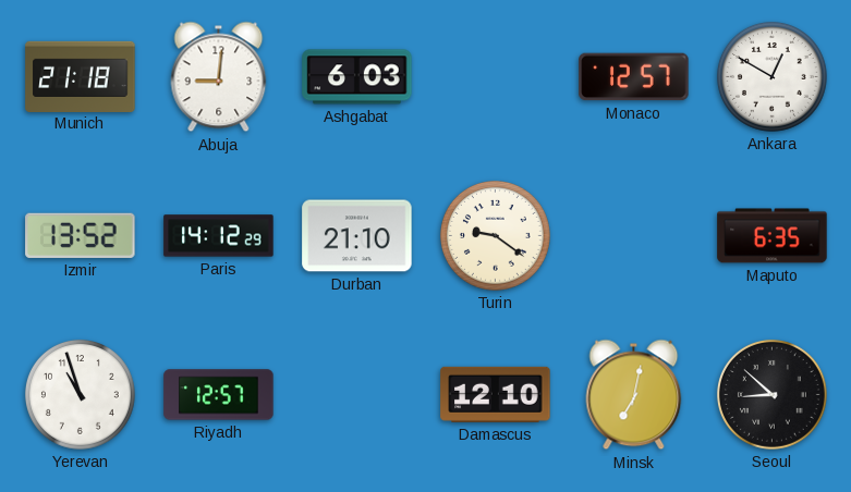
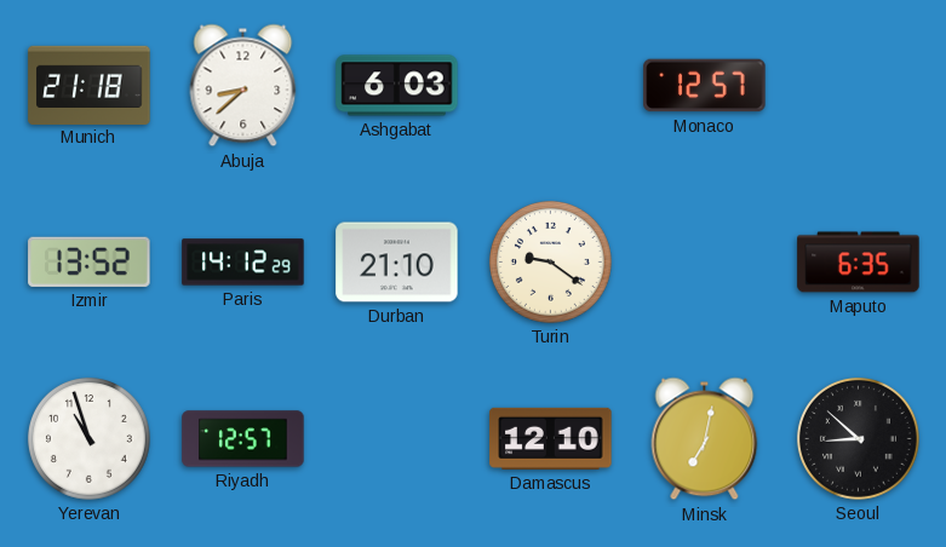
Abuja: 9:01 -> 8:38 (243, 86)
Ankara: 12:50 -> none (773, 77)
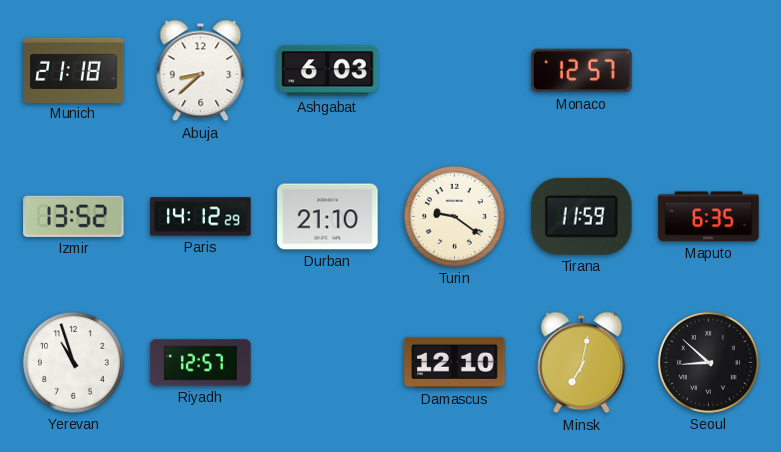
Tirana: none -> 11:59 (582, 216)
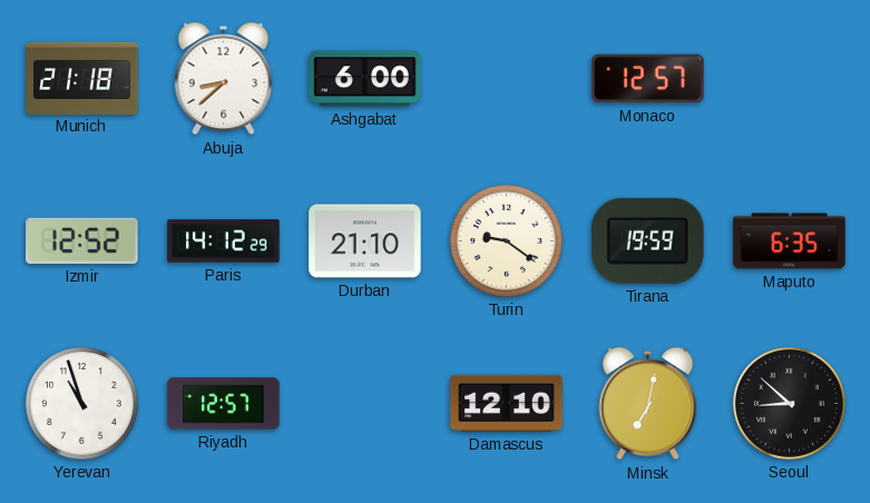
Ashgabat: 6:03 -> 6:00 (365, 79)
Izmir: 13:52 -> 12:52 (82, 240)
Tirana: 11:59 -> 19:59 (648, 240)
